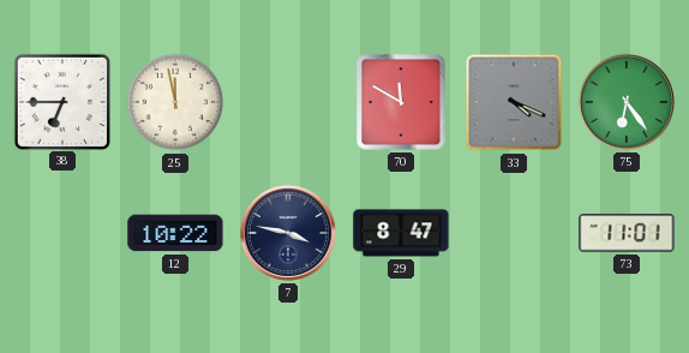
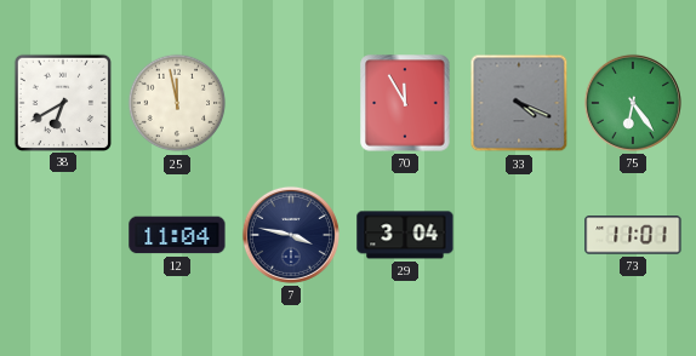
38: 6:45 -> 6:40 (62, 102)
70: 11:50 -> 11:55 (405, 103)
12: 10:22 -> 11:04 (177, 235)
29: 8:47 -> 3:04 (405, 235)
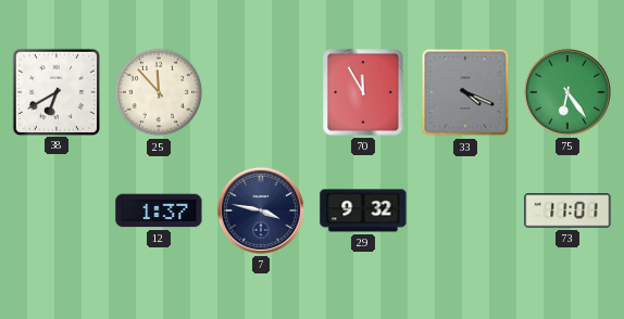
25: 11:58 -> 11:53 (159, 92)
12: 11:04 -> 1:37 (159, 210)
29: 3:04 -> 9:32 (363, 210)
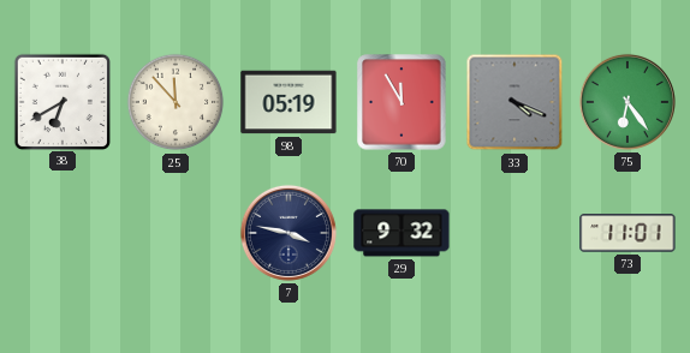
98: none -> 05:19 (289, 102)
12: 1:37 -> none (159, 210)
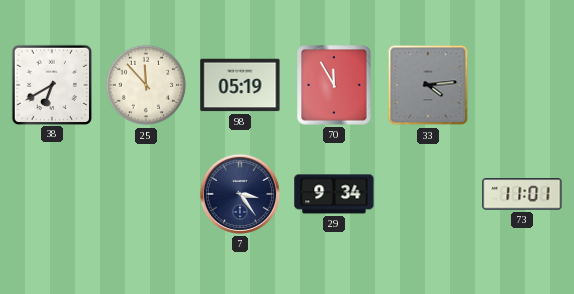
33: 4:19 -> 4:14 (428, 85)
75: 6:24 -> none (627, 102)
7: 3:47 -> 3:24 (240, 194)
29: 9:32 -> 9:34 (334, 194)
